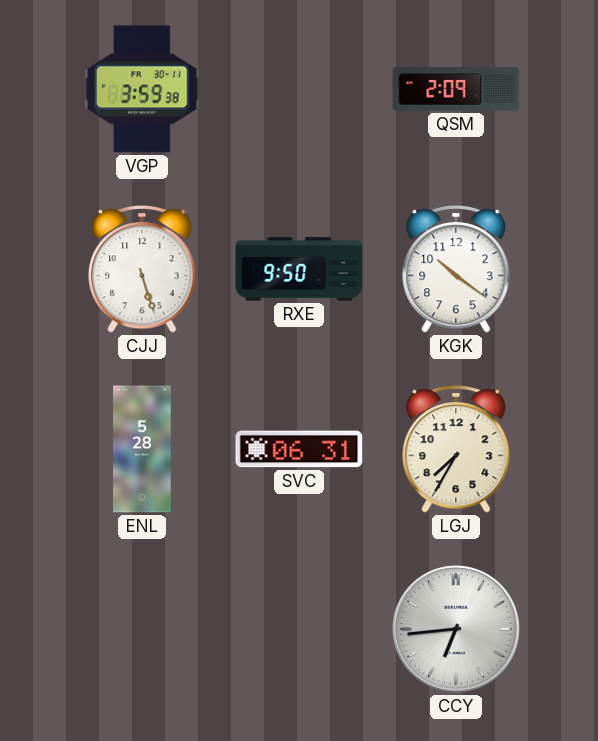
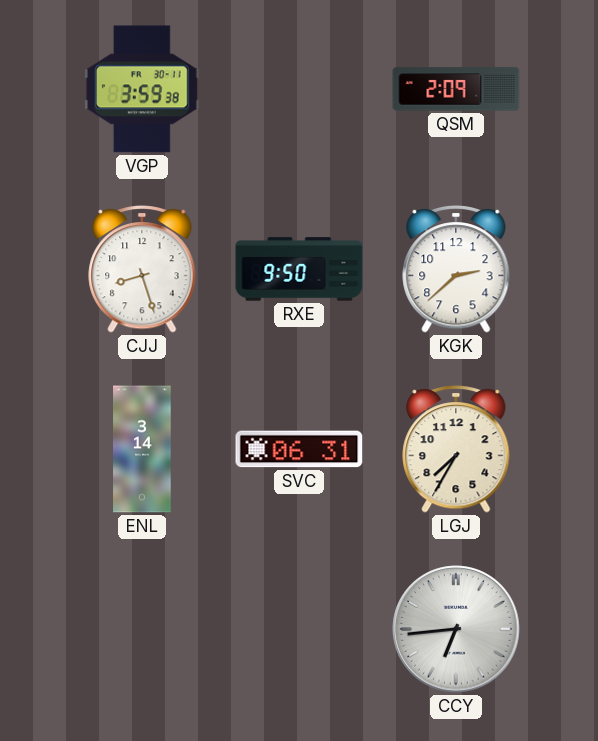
CJJ: 5:27 -> 8:27 (142, 270)
KGK: 10:21 -> 2:38 (456, 270)
ENL: 5:28 -> 3:14 (142, 449)
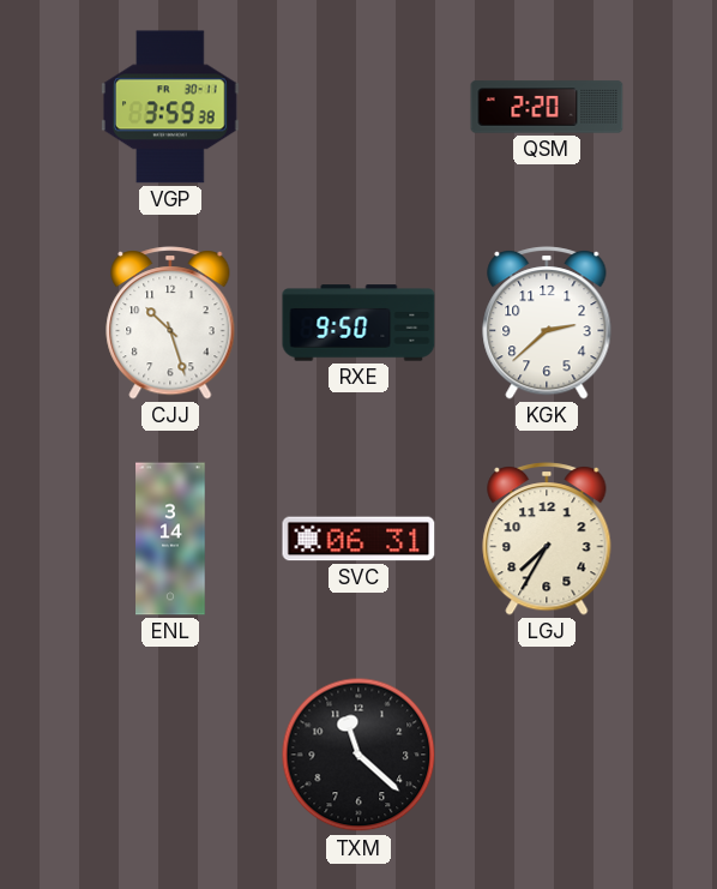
QSM: 2:09 -> 2:20 (547, 107)
CJJ: 8:27 -> 10:27 (170, 324)
TXM: none -> 11:22 (358, 755)
CCY: 6:44 -> none (456, 629)
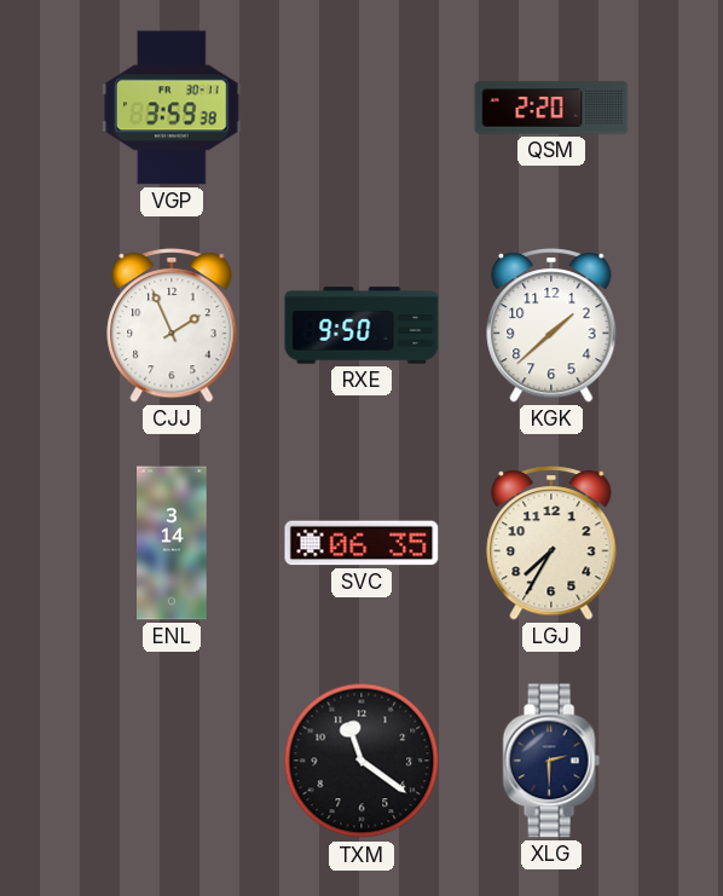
CJJ: 10:27 -> 1:56 (172, 326)
KGK: 2:38 -> 1:38 (551, 326)
SVC: 06:31 -> 06:35 (361, 543)
TXM: 11:22 -> 11:21 (361, 761)
XLG: none -> 2:30 (551, 761)
